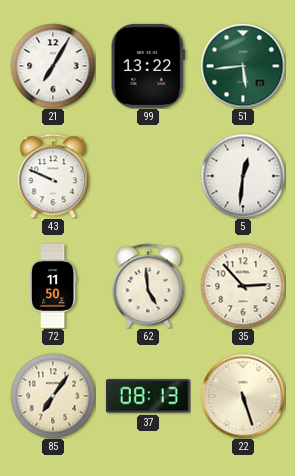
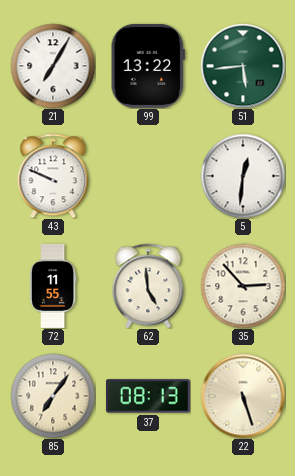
72: 11:50 -> 11:55 (53, 286)
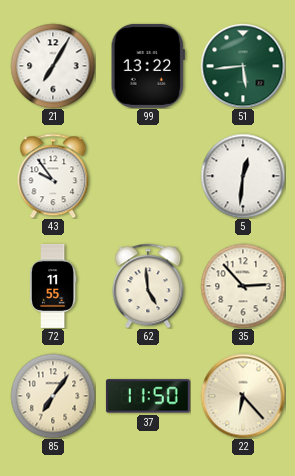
43: 9:49 -> 9:54 (53, 176)
37: 08:13 -> 11:50 (148, 396)
22: 5:27 -> 6:23 (243, 396)
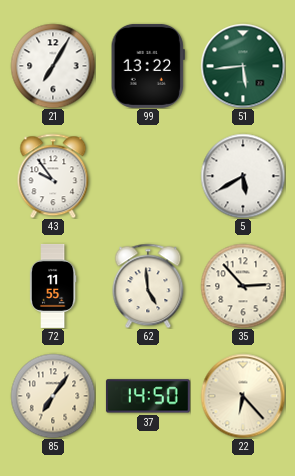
5: 12:31 -> 5:40 (243, 176)
37: 11:50 -> 14:50 (148, 396)
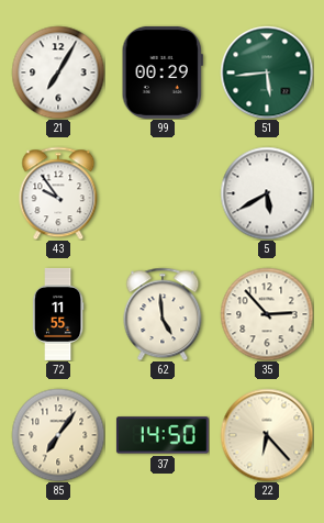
99: 13:22 -> 00:29 (163, 73)
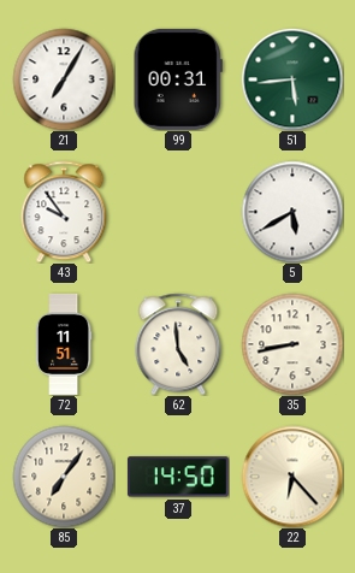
99: 00:29 -> 00:31 (178, 79)
72: 11:55 -> 11:51 (64, 344)
35: 2:53 -> 8:43 (292, 344)
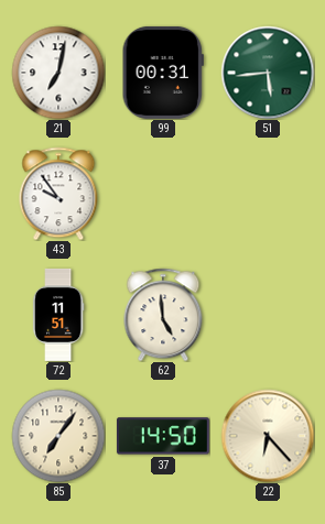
21: 7:05 -> 7:02 (58, 73)
5: 5:40 -> none (292, 212)
35: 8:43 -> none (292, 344)
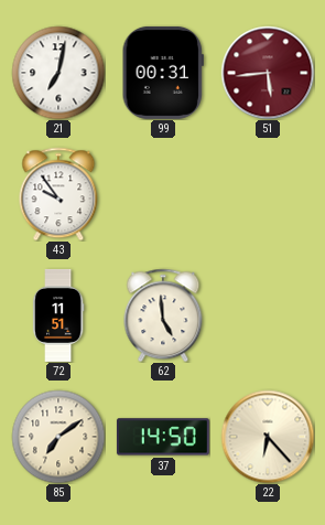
51 dial: green -> burgundy (268, 73)
85: 7:06 -> 7:09 (58, 437)
